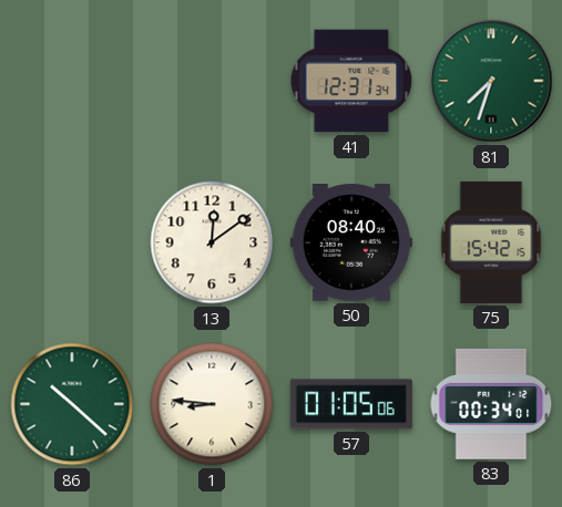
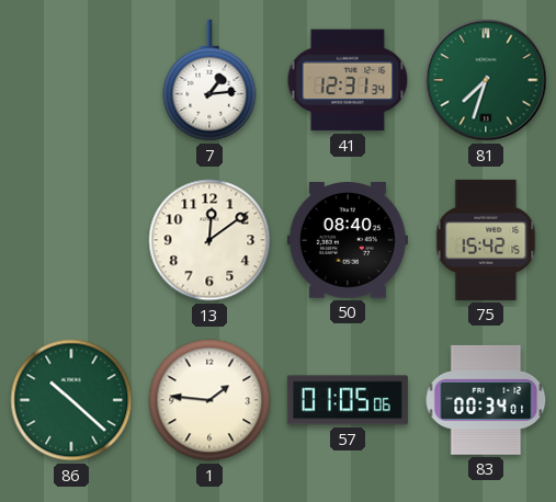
7: none -> 1:14 (209, 80)
1: 8:46 -> 1:46 (209, 400)
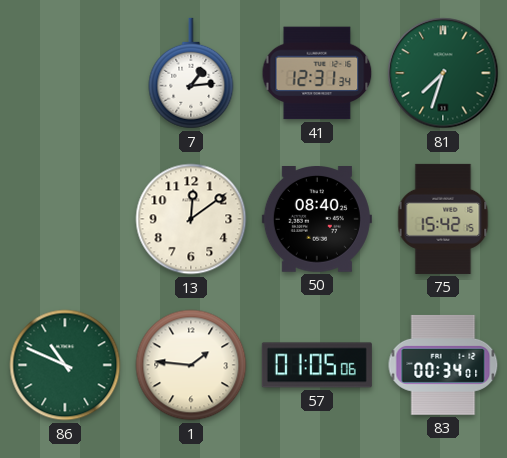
86: 10:22 -> 10:49 (65, 365)
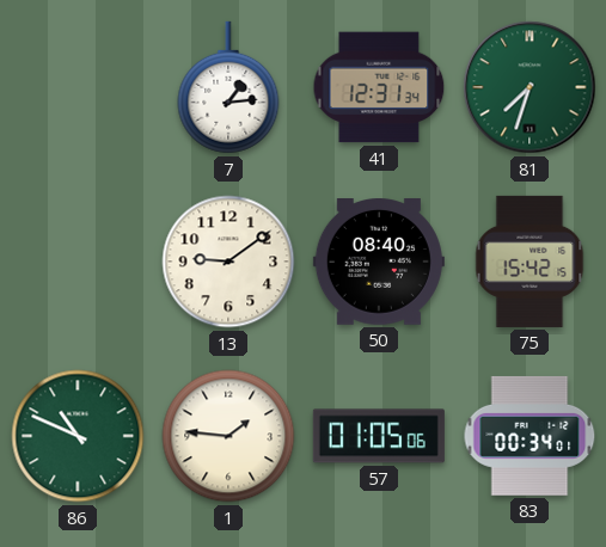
13: 12:09 -> 9:09 (228, 262)
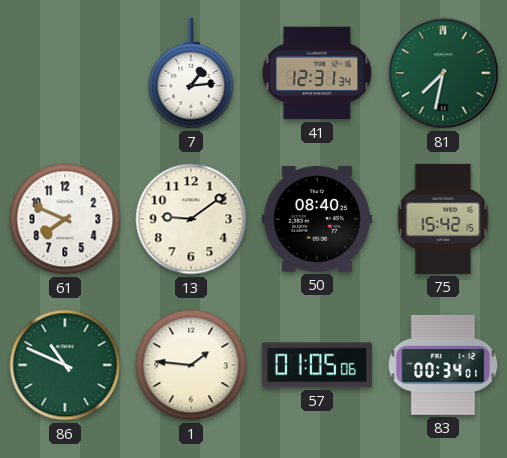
81: 7:33 -> 7:32 (443, 73)
61: none -> 7:49 (65, 219)
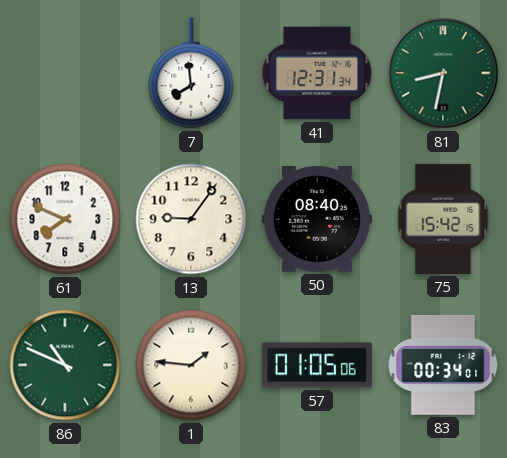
7: 1:14 -> 7:59 (191, 73)
81: 7:32 -> 8:32 (443, 73)
13: 9:09 -> 9:06 (191, 219)
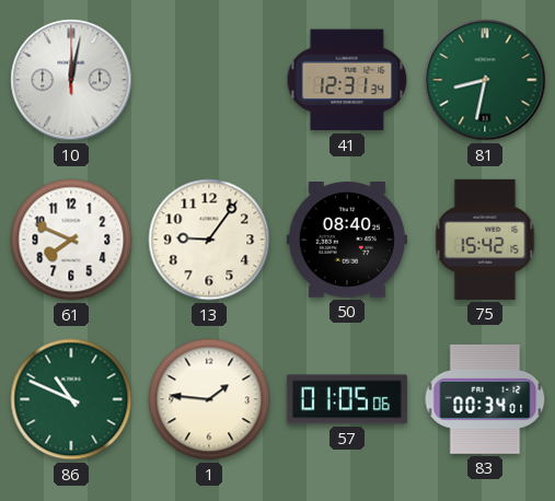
10: none -> 12:02 (71, 80)
7: 7:59 -> none (191, 73)
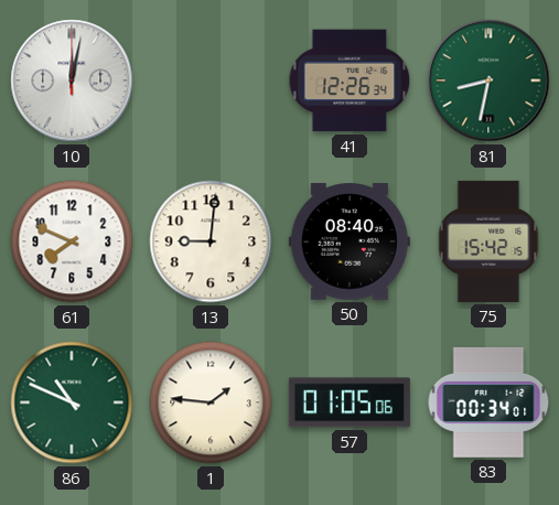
41: 12:31 -> 12:26 (350, 80)
13: 9:06 -> 9:01 (211, 241)
